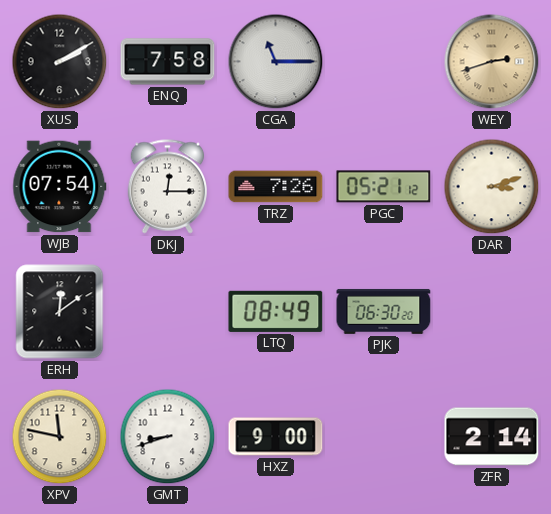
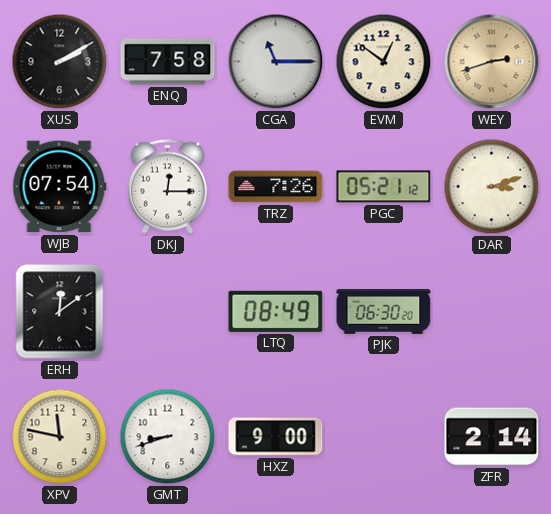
EVM: none -> 12:51 (384, 62)
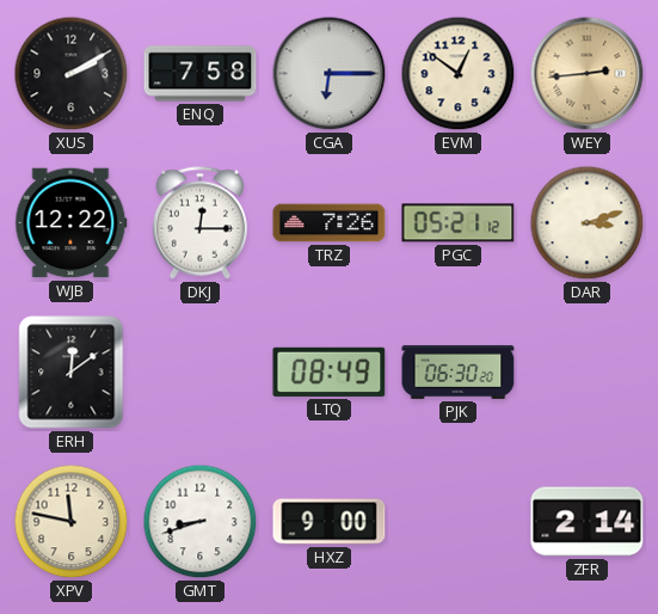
CGA: 11:15 -> 6:15 (330, 74)
WEY: 2:42 -> 2:44 (588, 74)
WJB: 07:54 -> 12:22 (72, 223)
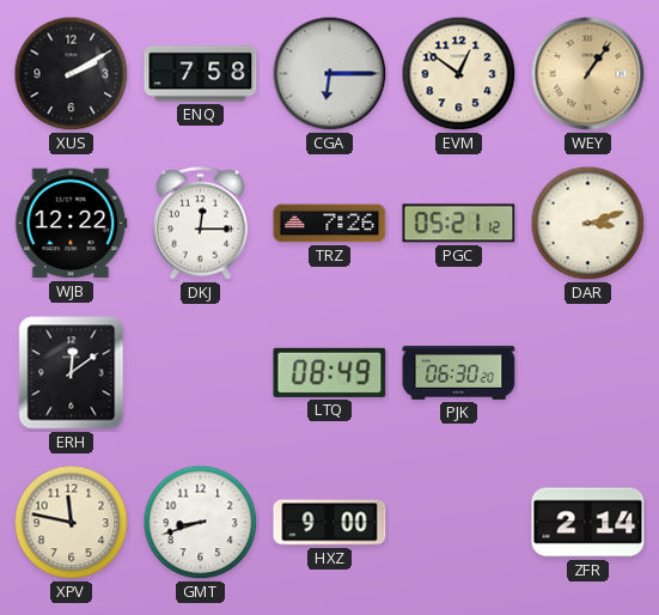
WEY: 2:44 -> 1:06 (588, 74)
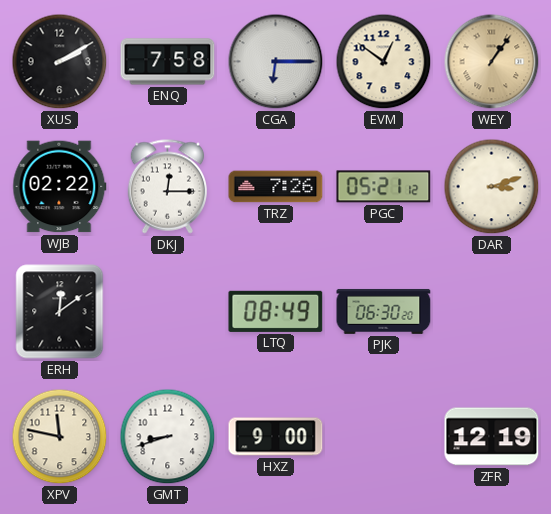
WJB: 12:22 -> 02:22 (60, 187)
ZFR: 2:14 -> 12:19 (492, 437)
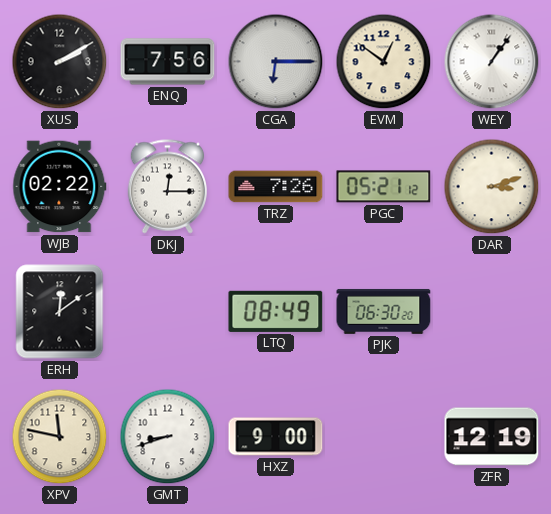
ENQ: 7:58 -> 7:56 (168, 62)
WEY dial: champagne -> white (492, 62)
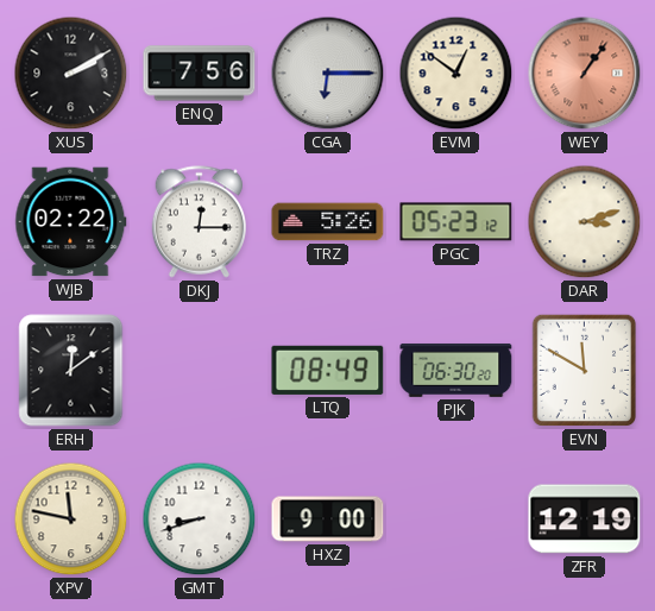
WEY dial: white -> salmon (585, 74)
TRZ: 7:26 -> 5:26 (328, 222)
PGC: 05:21 -> 05:23 (456, 222)
EVN: none -> 11:50 (585, 371)
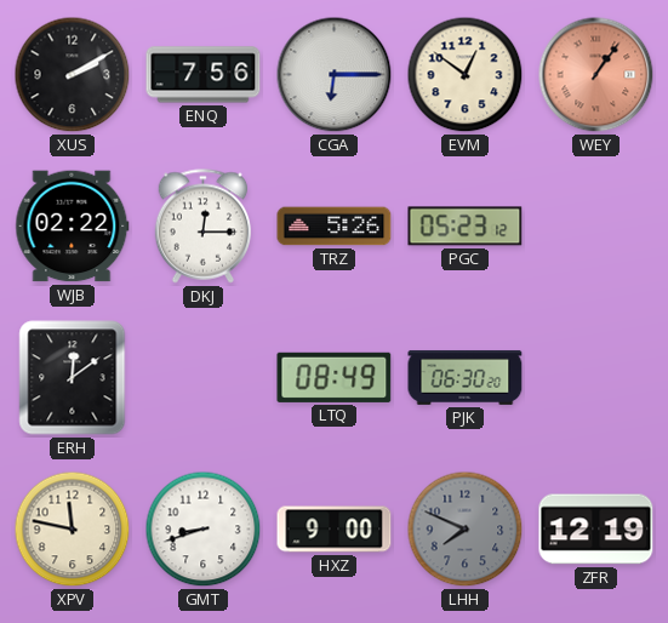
DAR: 3:12 -> none (585, 222)
EVN: 11:50 -> none (585, 371)
LHH: none -> 7:49 (466, 530)
